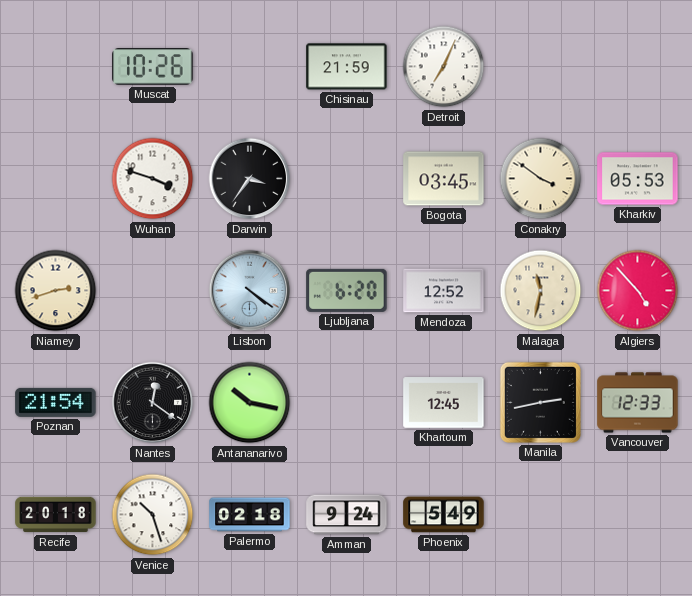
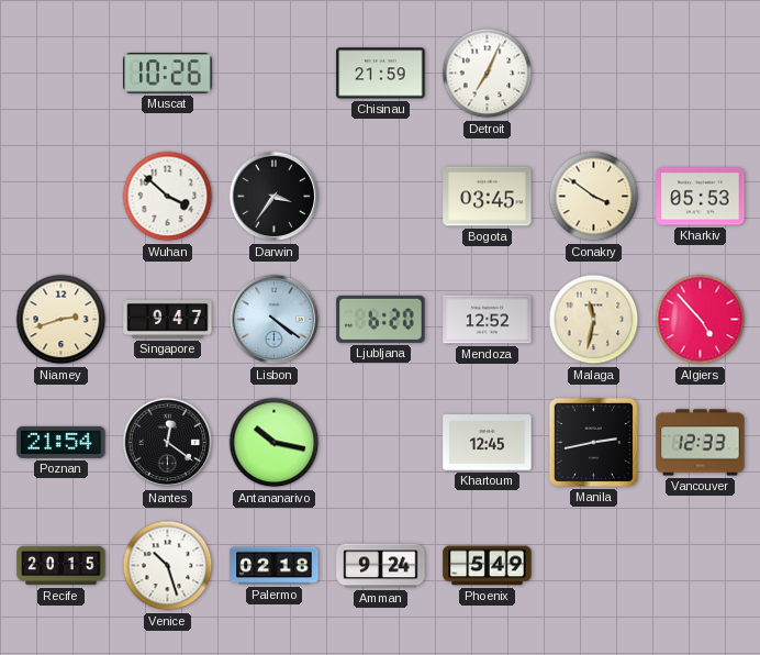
Wuhan: 3:48 -> 3:52 (168, 197)
Singapore: none -> 9:47 (168, 319)
Recife: 20:18 -> 20:15 (62, 566)
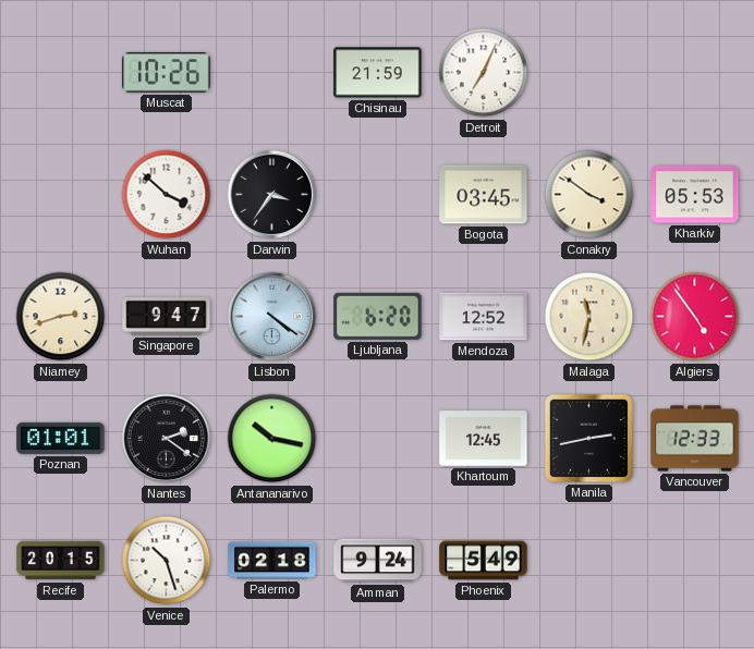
Algiers: 4:53 -> 4:54 (695, 317)
Poznan: 21:54 -> 01:01 (61, 438)
Nantes: 12:21 -> 2:21 (167, 439)
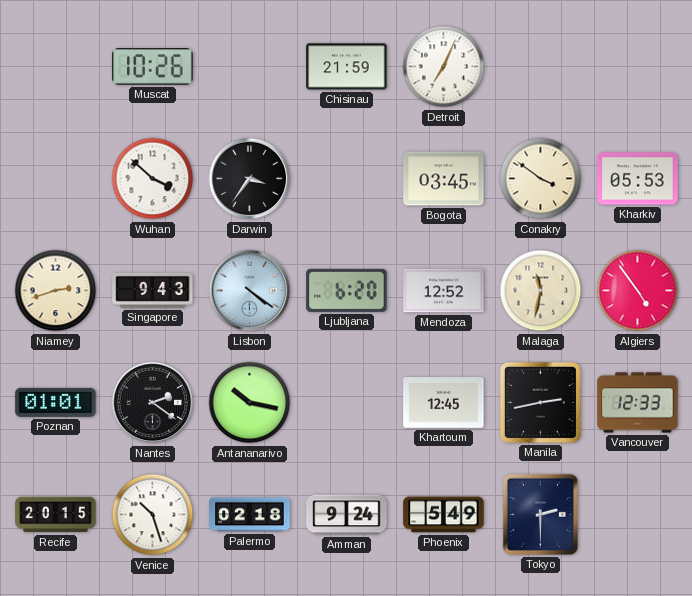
Singapore: 9:47 -> 9:43 (153, 290)
Tokyo: none -> 2:30 (540, 514)
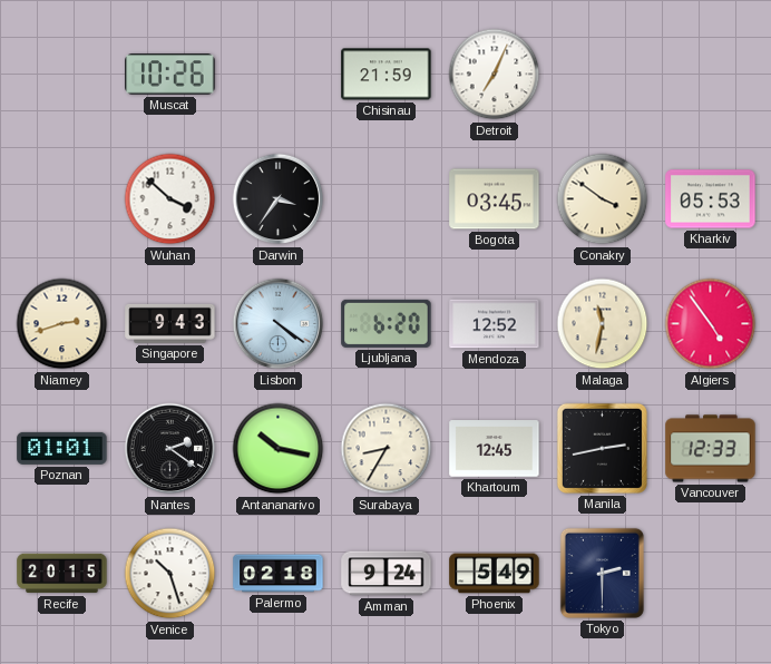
Surabaya: none -> 8:35 (387, 449)
